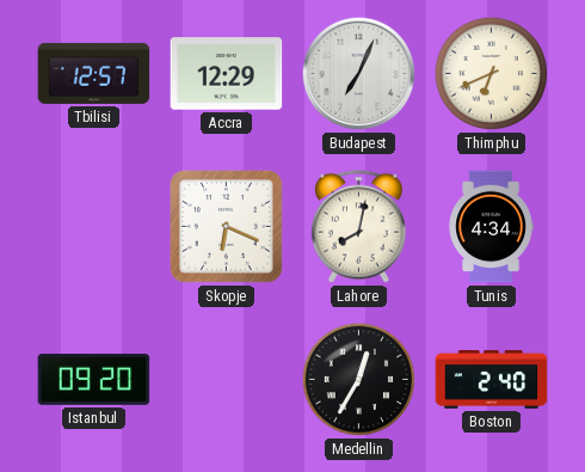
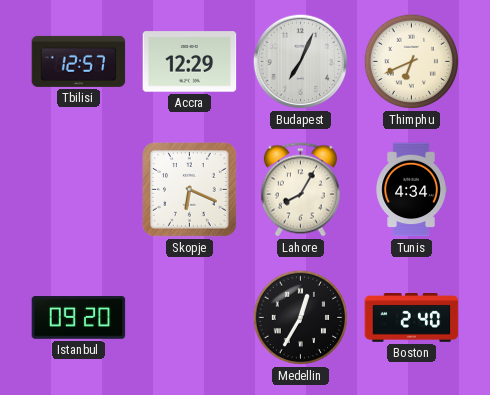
Lahore: 8:02 -> 8:05 (300, 190)
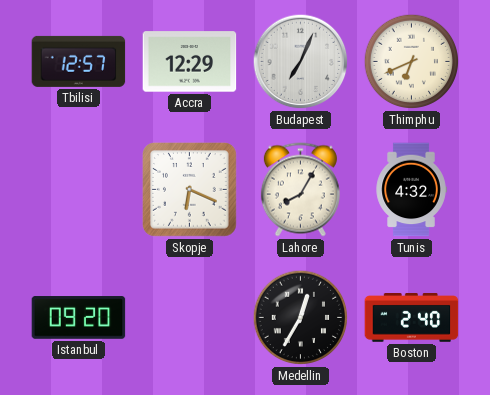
Tunis: 4:34 -> 4:32 (411, 190)
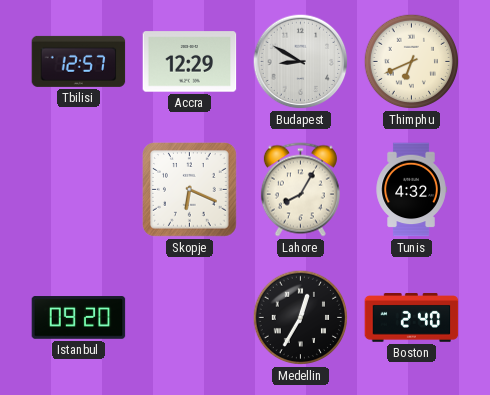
Budapest: 7:04 -> 8:50 (301, 62)
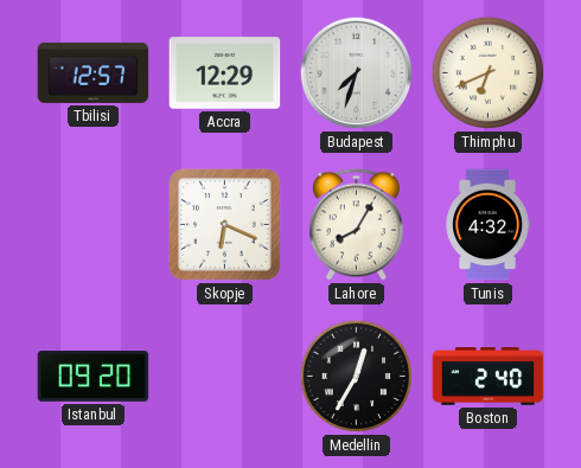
Budapest: 8:50 -> 7:33 (357, 73)
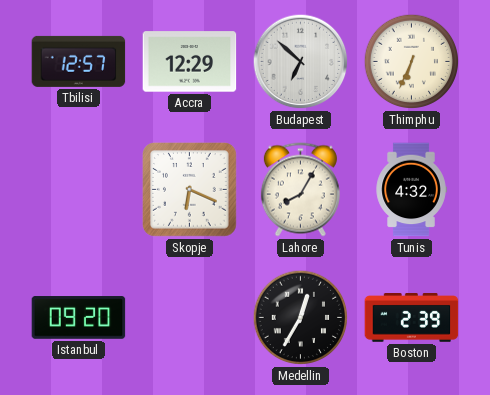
Budapest: 7:33 -> 6:52 (301, 62)
Thimphu: 6:41 -> 6:34 (412, 62)
Boston: 2:40 -> 2:39 (412, 318)
